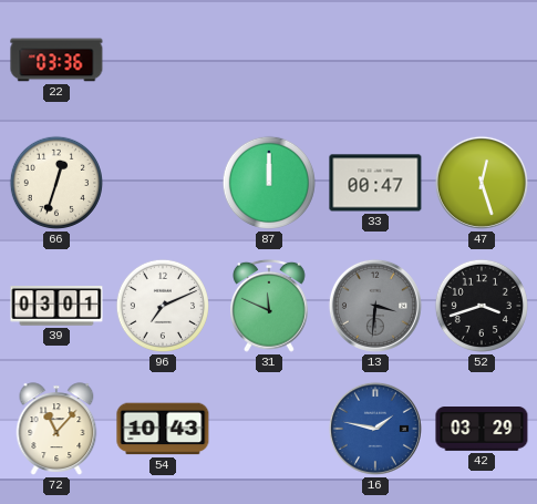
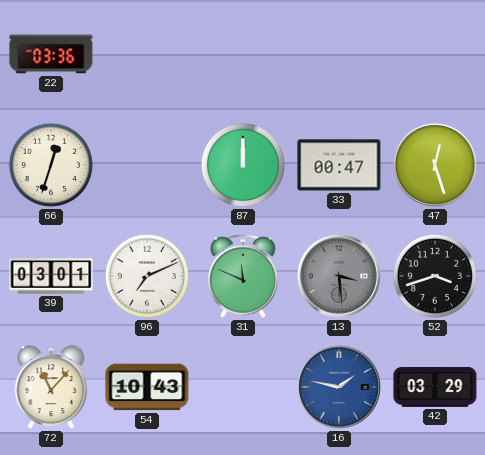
13: 3:31 -> 3:29 (339, 276)
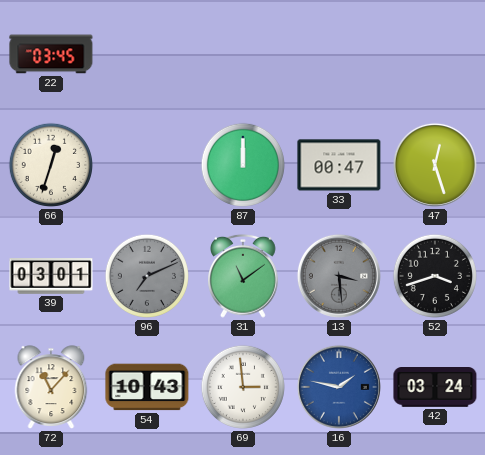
22: 03:36 -> 03:45 (51, 54)
96 dial: white -> grey (147, 276)
31: 11:49 -> 11:09 (244, 276)
69: none -> 2:59 (243, 387)
42: 03:29 -> 03:24 (435, 388)
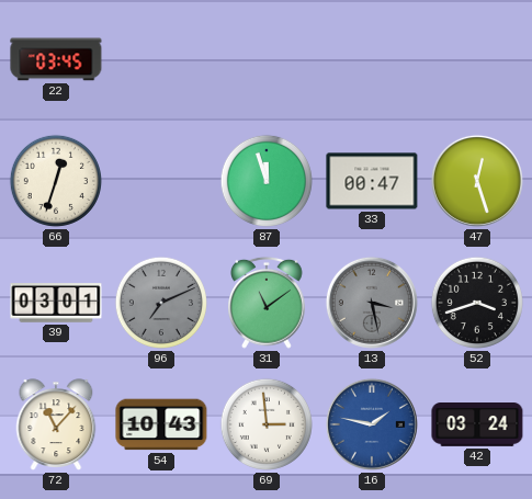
87: 12:00 -> 11:57 (267, 181)
13: 3:29 -> 3:28 (372, 303)
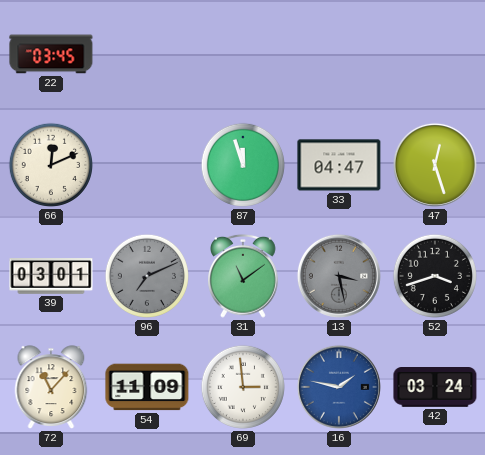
66: 12:33 -> 12:11 (51, 165)
33: 00:47 -> 04:47 (339, 165)
54: 10:43 -> 11:09 (147, 387)
